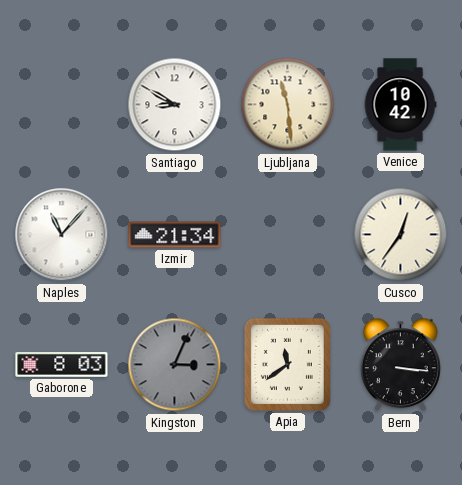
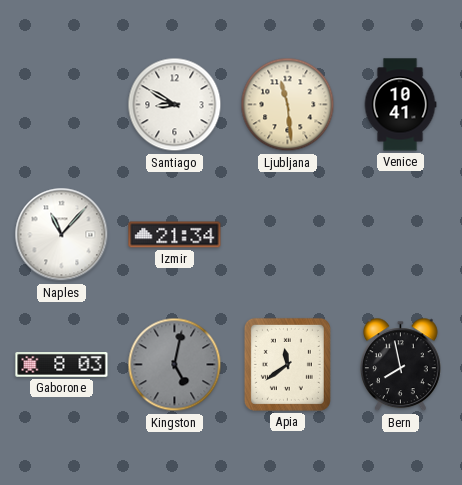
Venice: 10:42 -> 10:41 (400, 105)
Cusco: 12:36 -> none (401, 235)
Kingston: 3:04 -> 5:02 (175, 365)
Bern: 3:16 -> 7:58 (400, 365)
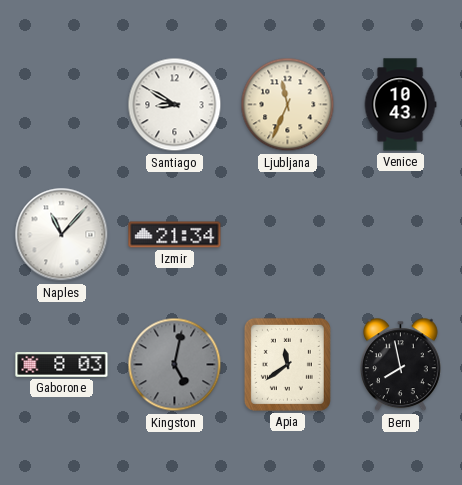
Ljubljana: 11:29 -> 11:34 (288, 105)
Venice: 10:41 -> 10:43 (400, 105)
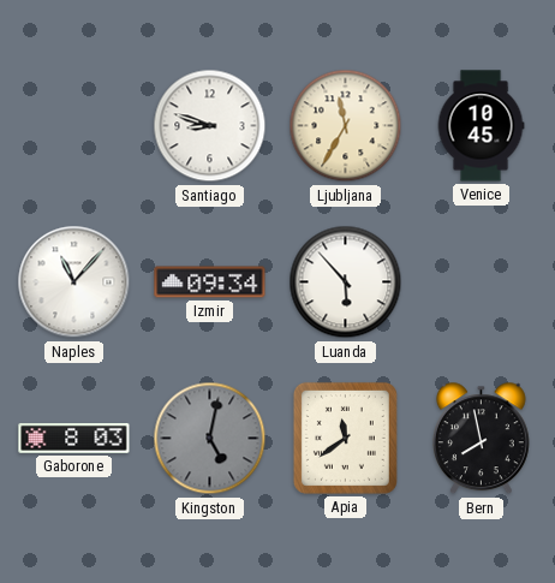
Santiago: 8:50 -> 8:48 (210, 126)
Ljubljana: 11:34 -> 11:35 (346, 126)
Venice: 10:43 -> 10:45 (481, 126)
Izmir: 21:34 -> 09:34 (210, 282)
Luanda: none -> 5:53 (346, 282)
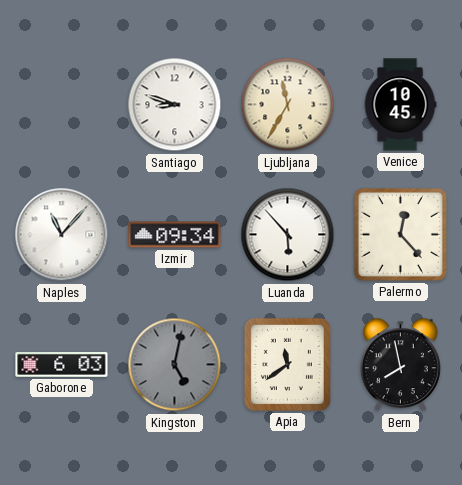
Palermo: none -> 12:23 (400, 234)
Gaborone: 8:03 -> 6:03 (62, 365)
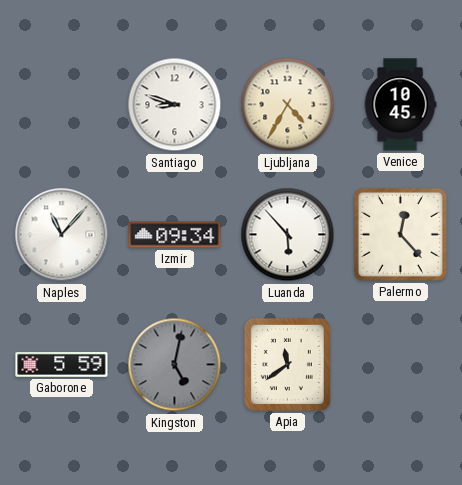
Ljubljana: 11:35 -> 4:35 (288, 105)
Gaborone: 6:03 -> 5:59 (62, 365)
Bern: 7:58 -> none (400, 365)
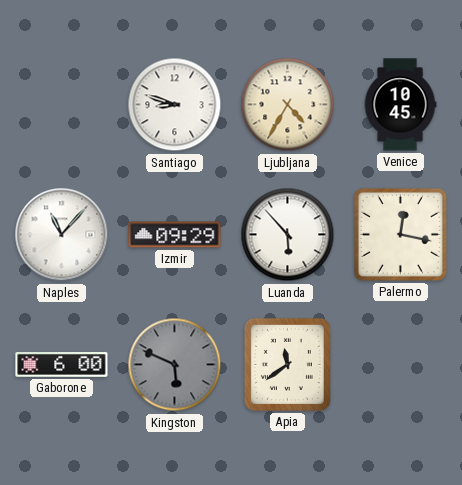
Izmir: 09:34 -> 09:29 (175, 235)
Palermo: 12:23 -> 12:17 (400, 234)
Gaborone: 5:59 -> 6:00 (62, 365)
Kingston: 5:02 -> 5:49 (175, 365)
